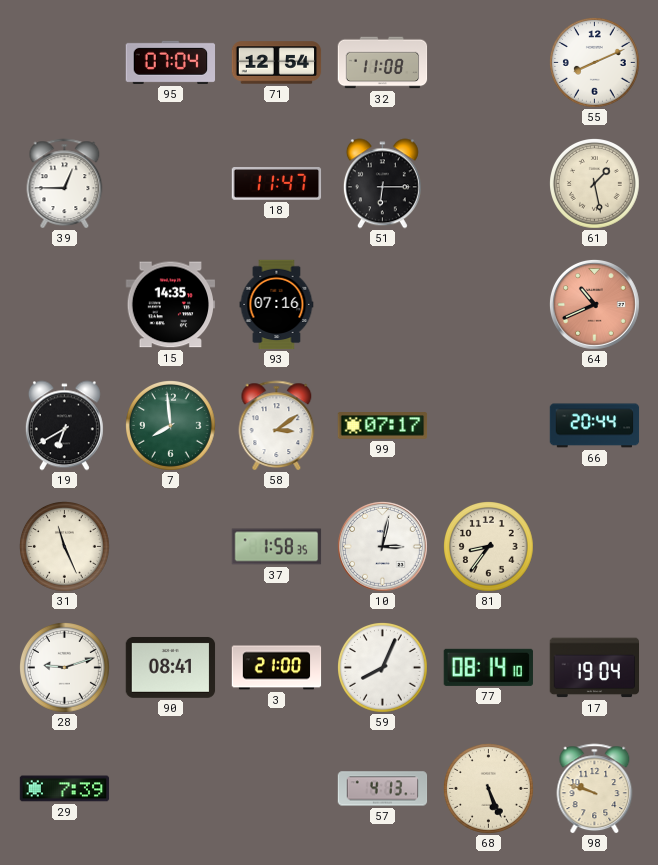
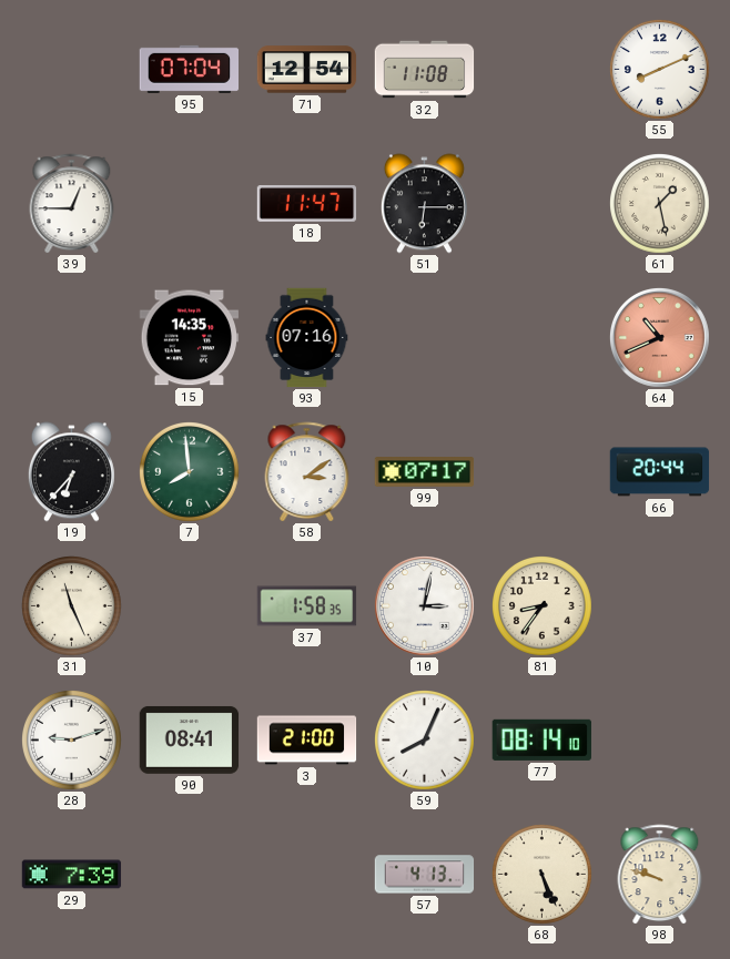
19: 6:40 -> 6:37 (71, 472)
17: 19:04 -> none (594, 668)
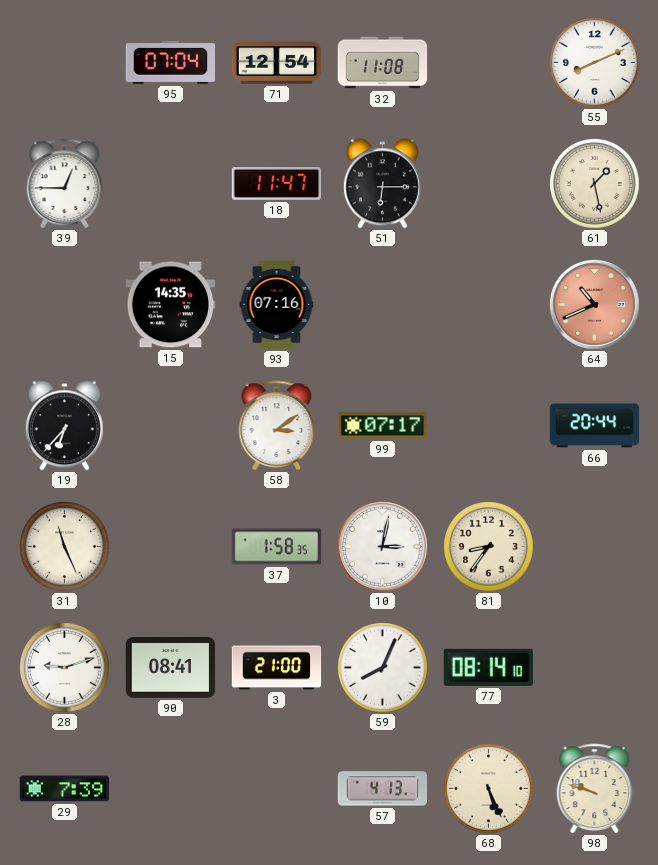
7: 7:59 -> none (190, 472)
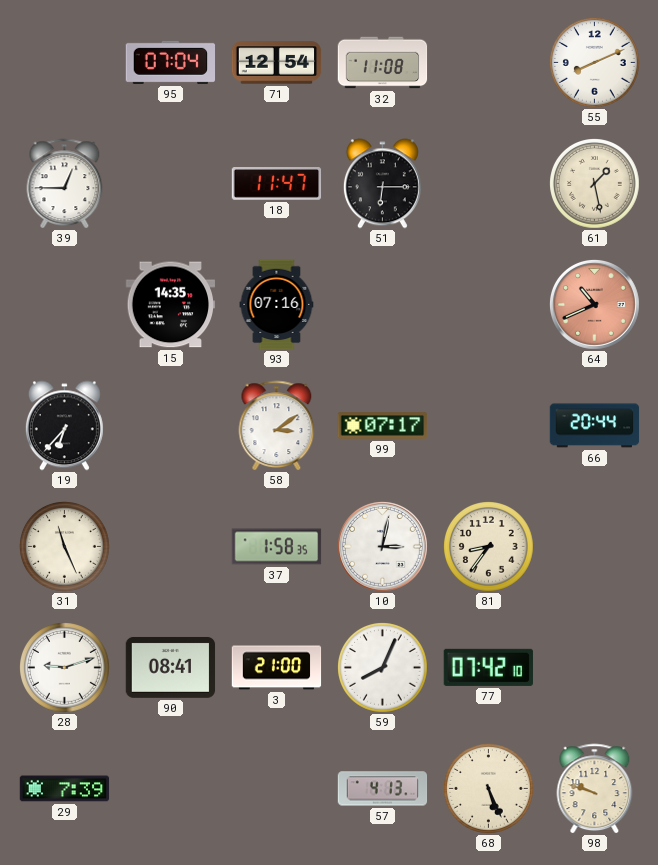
77: 08:14 -> 07:42 (488, 667)
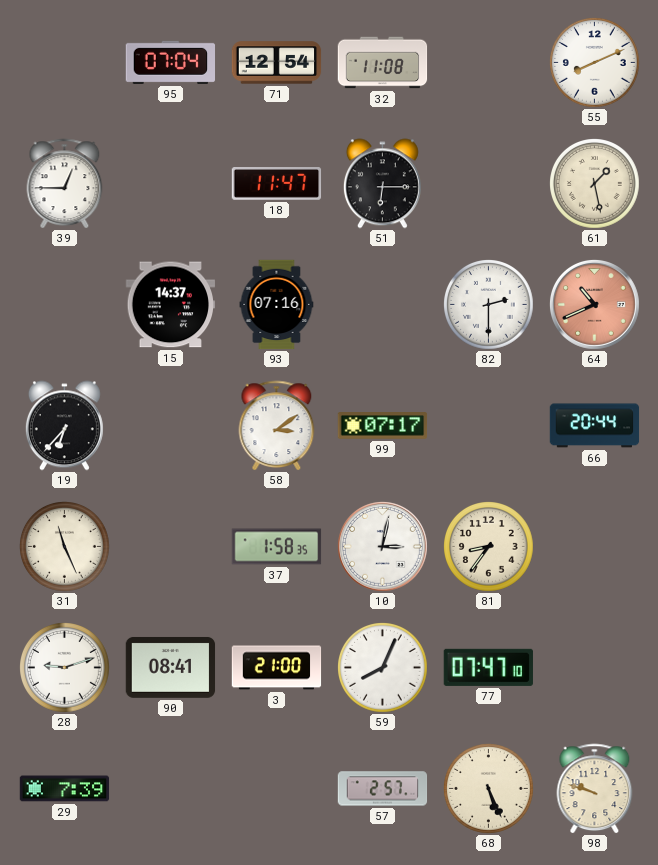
15: 14:35 -> 14:37 (171, 305)
82: none -> 2:30 (489, 305)
77: 07:42 -> 07:47 (488, 667)
57: 4:13 -> 2:57 (383, 789)
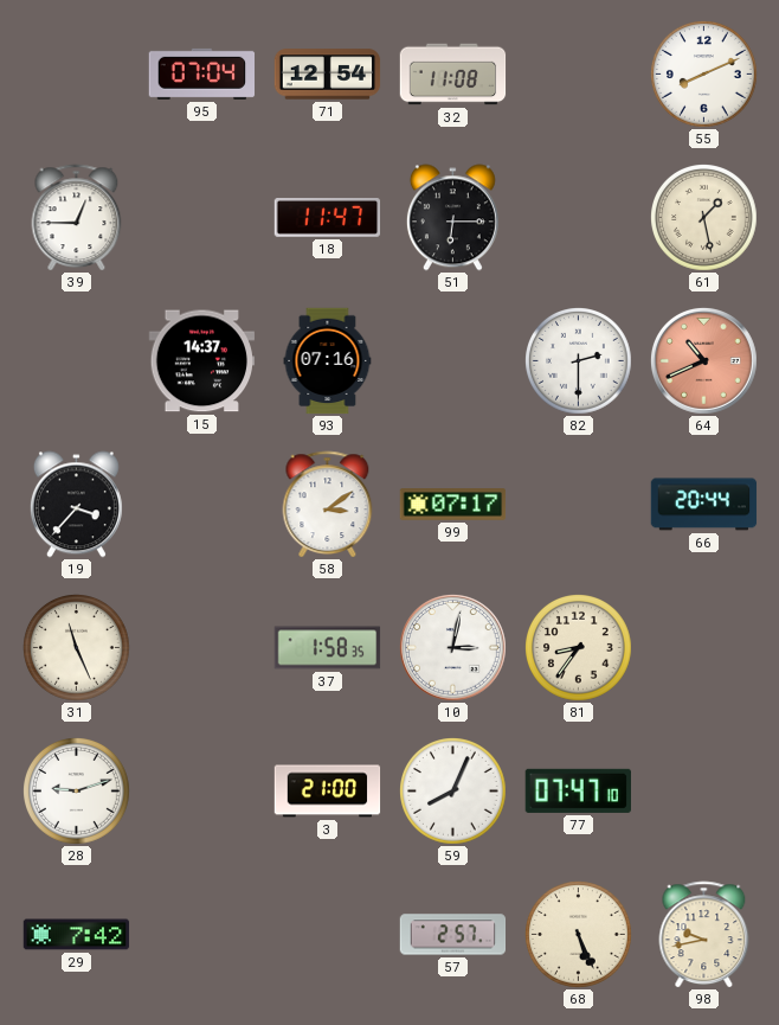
19: 6:37 -> 3:37 (76, 505)
90: 08:41 -> none (171, 667)
29: 7:39 -> 7:42 (77, 935)
98: 9:48 -> 9:43 (704, 935)
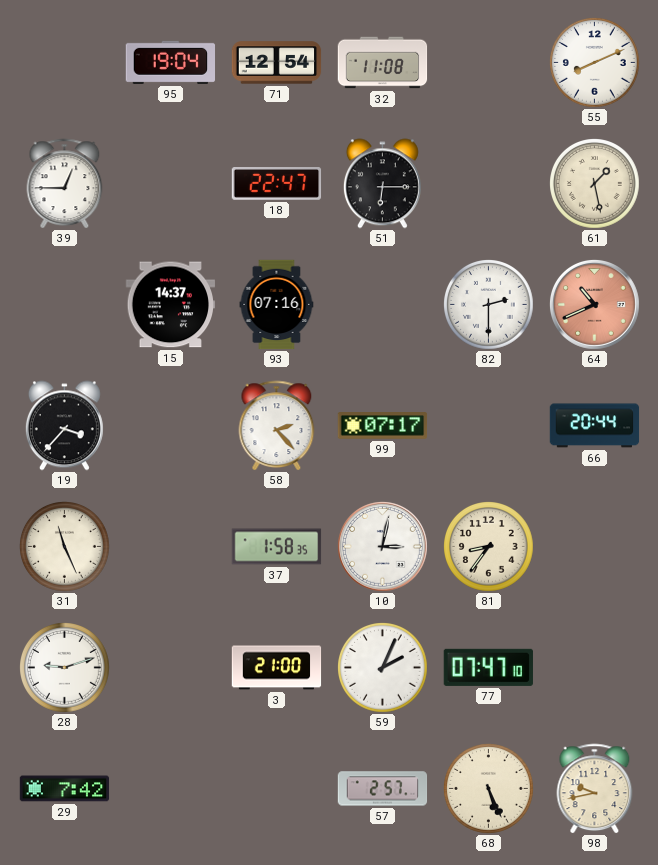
95: 07:04 -> 19:04 (171, 62)
18: 11:47 -> 22:47 (277, 184)
58: 3:09 -> 2:23 (277, 426)
59: 8:04 -> 2:04 (383, 668)
